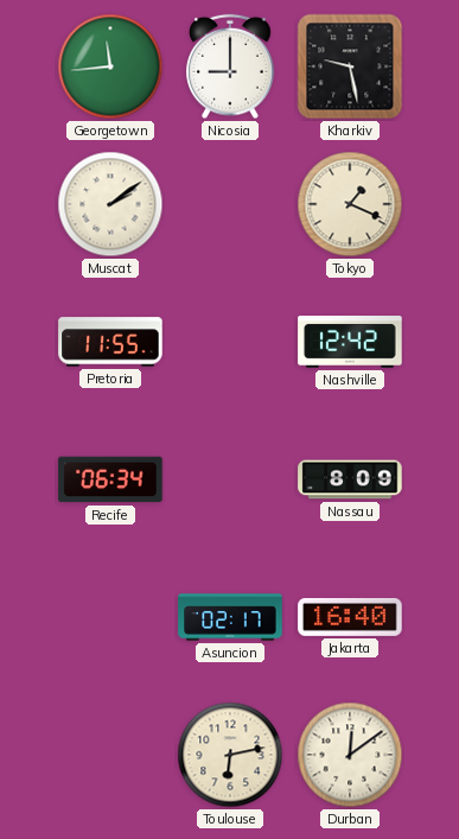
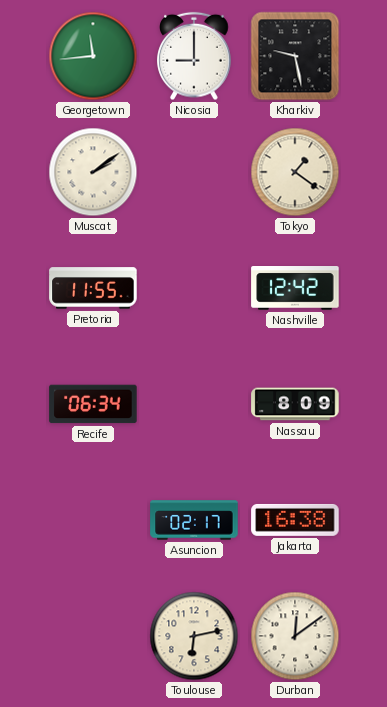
Tokyo: 1:19 -> 1:21 (295, 172)
Jakarta: 16:40 -> 16:38 (295, 520)
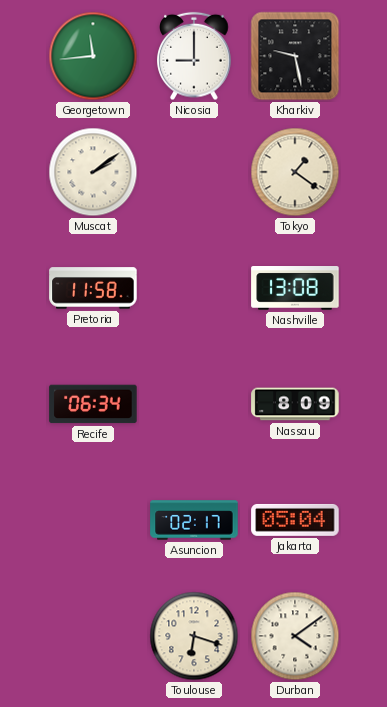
Pretoria: 11:55 -> 11:58 (93, 288)
Nashville: 12:42 -> 13:08 (295, 289)
Jakarta: 16:38 -> 05:04 (295, 520)
Toulouse: 6:13 -> 6:18 (194, 636)
Durban: 12:09 -> 4:09 (295, 636)
